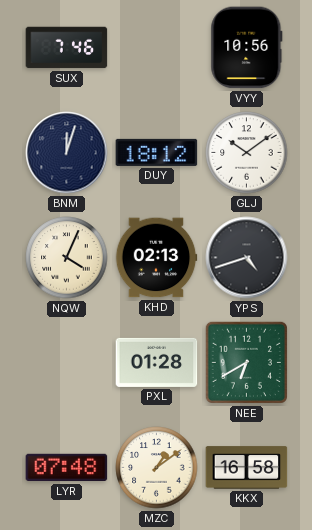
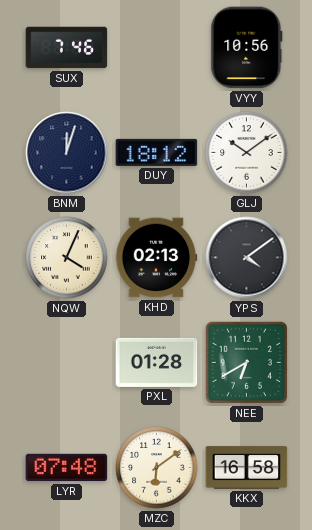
YPS: 4:42 -> 4:09 (247, 258)
MZC: 1:09 -> 6:09 (157, 468)
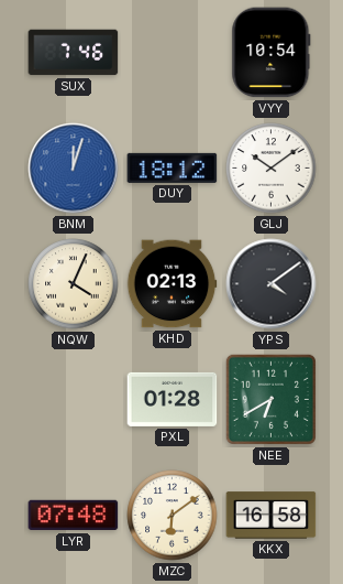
VYY: 10:56 -> 10:54 (272, 53)
BNM dial: navy -> blue (74, 169)
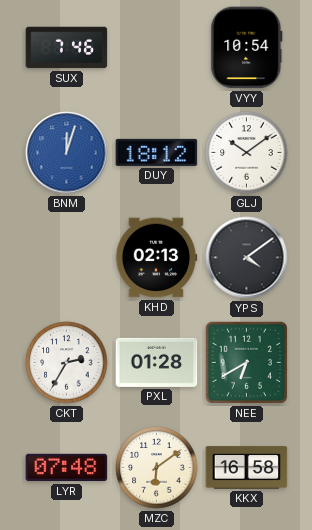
NQW: 4:04 -> none (74, 284)
CKT: none -> 2:35 (67, 363)
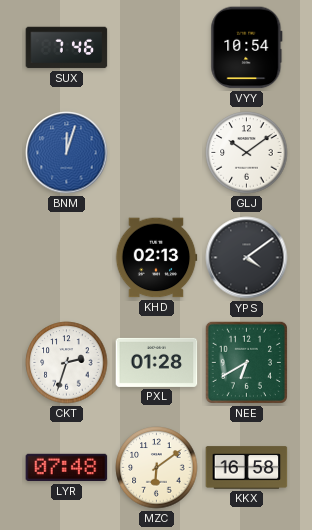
DUY: 18:12 -> none (157, 152)
CKT: 2:35 -> 2:33 (67, 363)
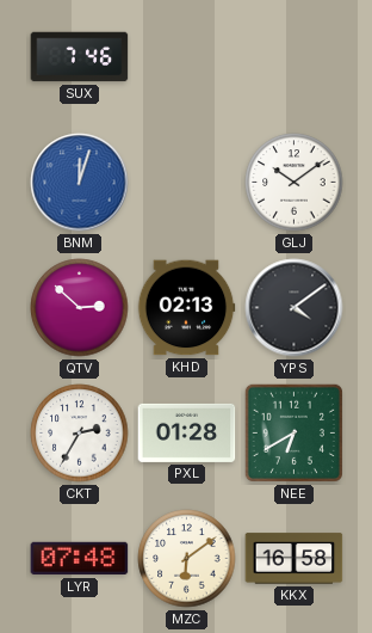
VYY: 10:54 -> none (247, 48)
QTV: none -> 2:52 (80, 308)
CKT: 2:33 -> 2:35 (80, 434)
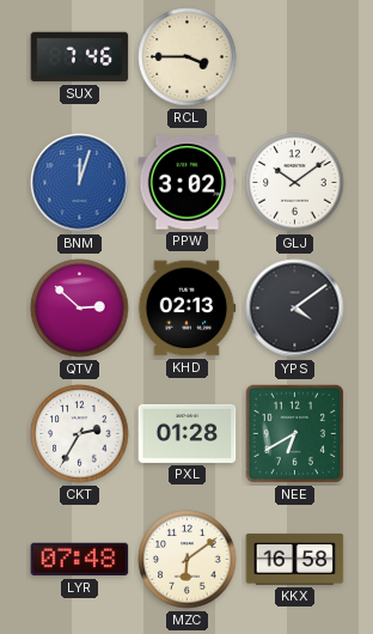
RCL: none -> 3:45 (188, 57)
PPW: none -> 3:02 (188, 183)
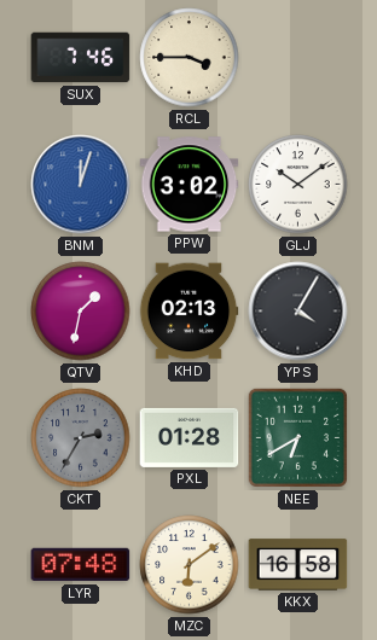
QTV: 2:52 -> 1:32 (81, 312)
YPS: 4:09 -> 4:05 (298, 312)
CKT dial: white -> grey (81, 438)
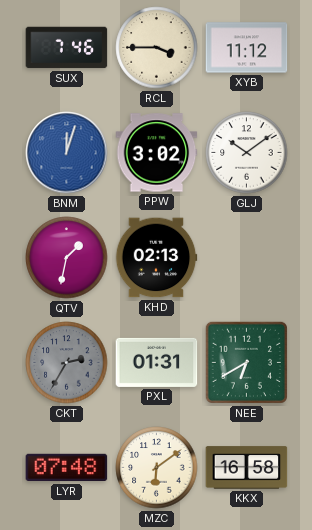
XYB: none -> 11:12 (247, 48)
YPS: 4:05 -> none (298, 312)
PXL: 01:28 -> 01:31 (157, 362)
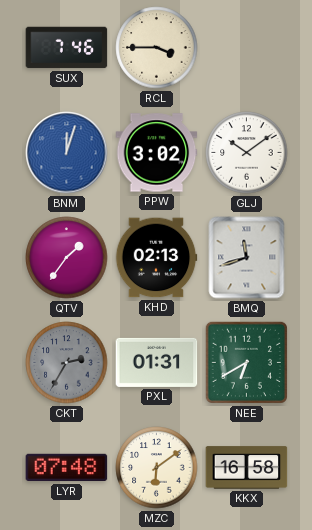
XYB: 11:12 -> none (247, 48)
QTV: 1:32 -> 1:36 (67, 258)
BMQ: none -> 11:42 (247, 258)
